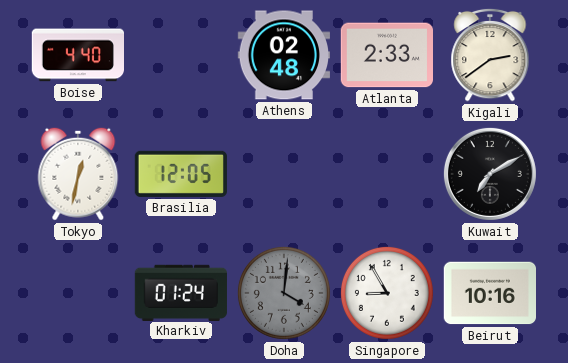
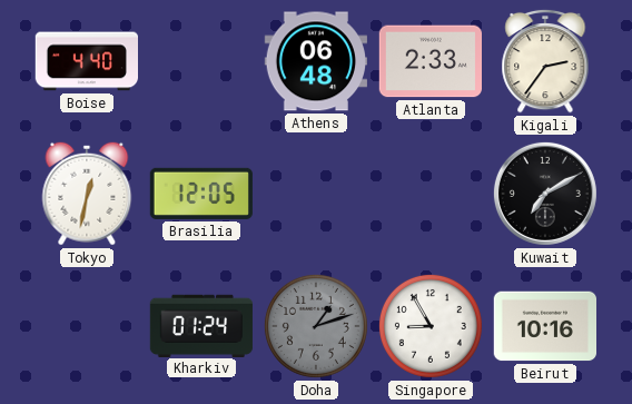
Athens: 02:48 -> 06:48 (315, 61)
Kigali: 2:39 -> 2:36 (545, 61)
Doha: 4:01 -> 1:12 (316, 326)
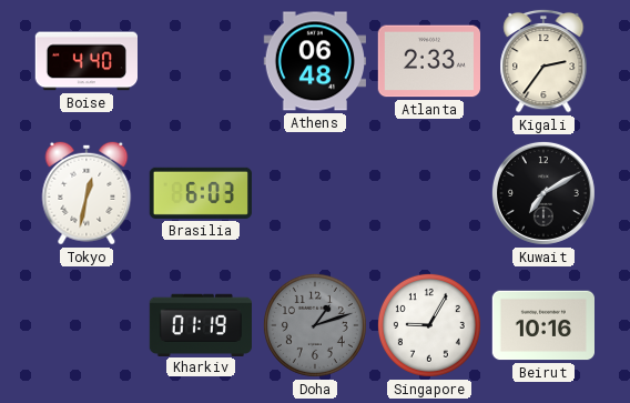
Brasilia: 12:05 -> 6:03 (201, 193)
Kharkiv: 01:24 -> 01:19 (200, 324)
Singapore: 8:55 -> 9:05 (429, 325)
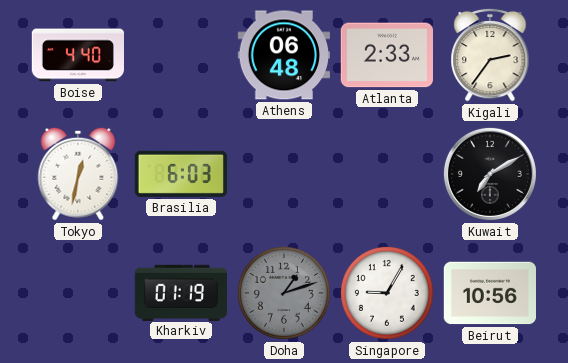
Beirut: 10:16 -> 10:56 (489, 293)
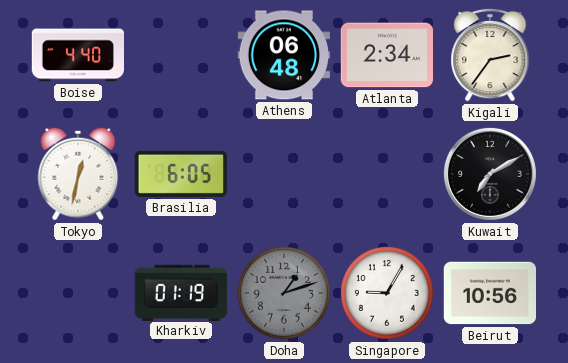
Atlanta: 2:33 -> 2:34 (386, 55)
Brasilia: 6:03 -> 6:05 (181, 174)
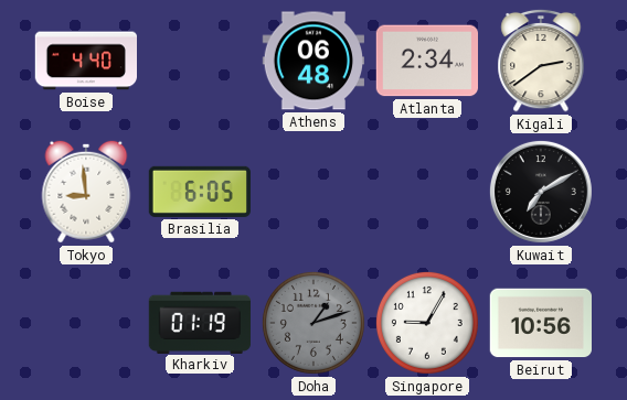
Kigali: 2:36 -> 2:39 (541, 61)
Tokyo: 12:32 -> 8:59 (86, 192)
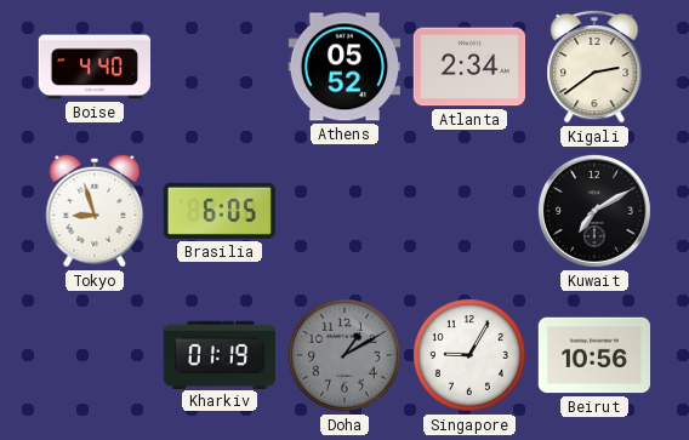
Athens: 06:48 -> 05:52 (343, 67)
Tokyo: 8:59 -> 8:57 (95, 211)
Doha: 1:12 -> 1:10 (344, 355)
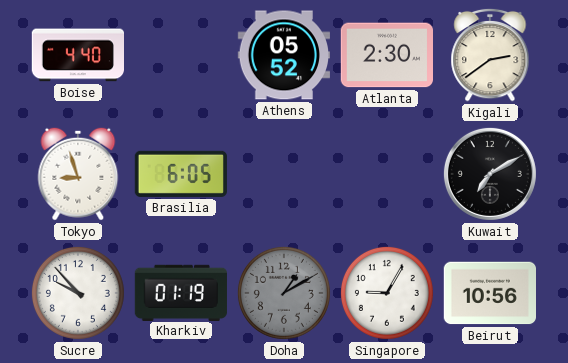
Atlanta: 2:34 -> 2:30 (386, 55)
Sucre: none -> 9:53 (78, 293)
